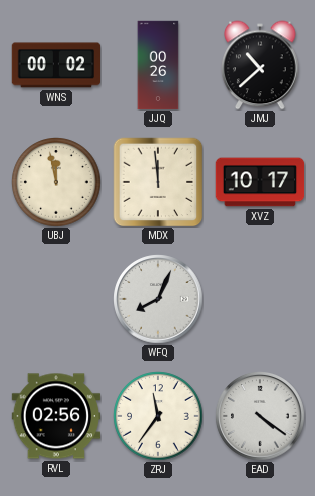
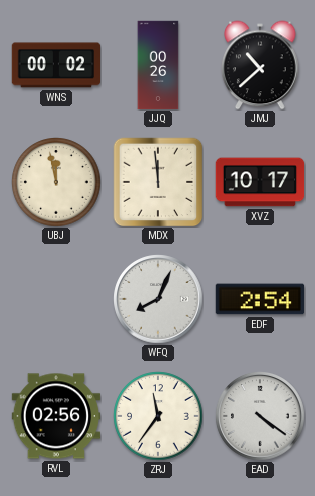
EDF: none -> 2:54 (260, 299)
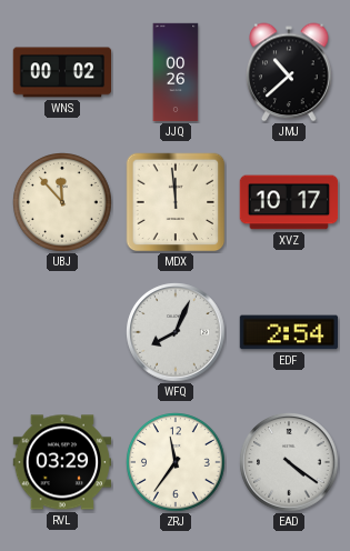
UBJ: 11:58 -> 11:53 (62, 202)
RVL: 02:56 -> 03:29 (62, 462)
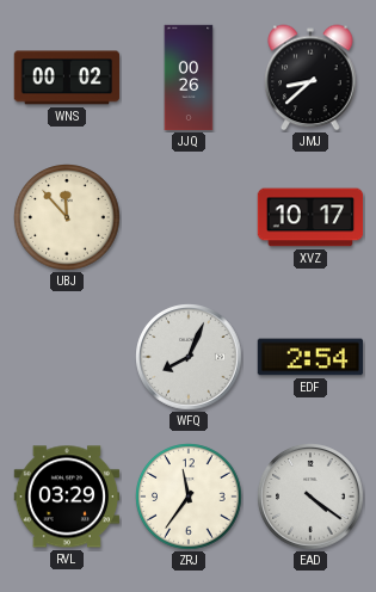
JMJ: 10:38 -> 8:38 (310, 78)
MDX: 11:59 -> none (176, 202)
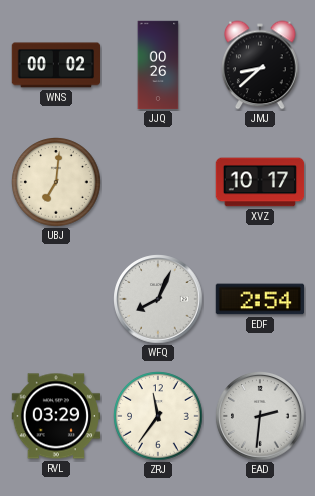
UBJ: 11:53 -> 7:01 (56, 182)
EAD: 4:21 -> 2:31 (260, 416)
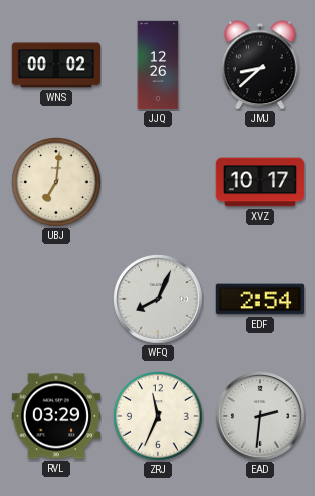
JJQ: 00:26 -> 12:26 (158, 65)
ZRJ: 11:36 -> 11:34 (158, 416)
